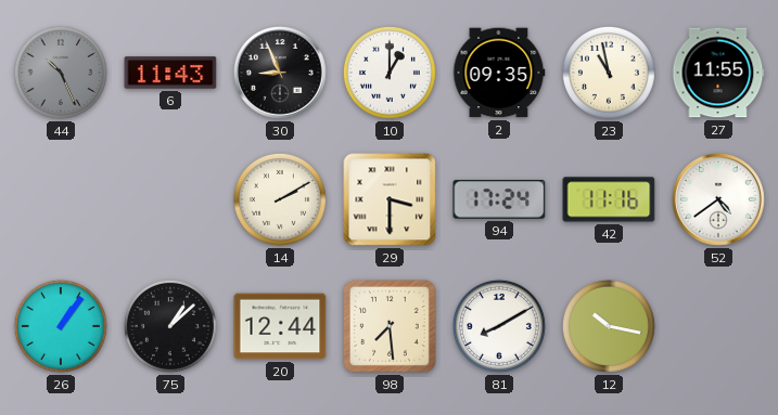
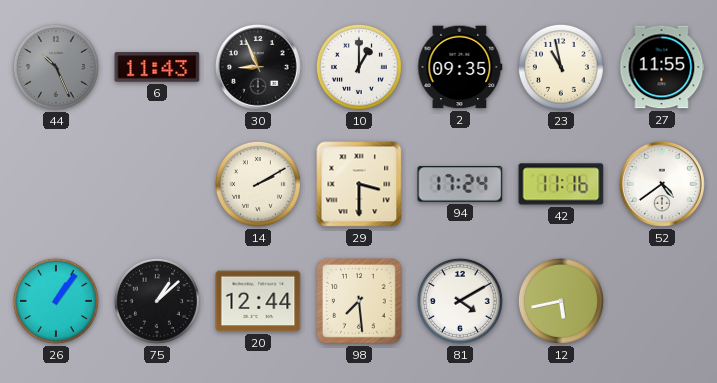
81: 8:10 -> 4:10 (460, 301)
12: 10:17 -> 5:43 (561, 301)
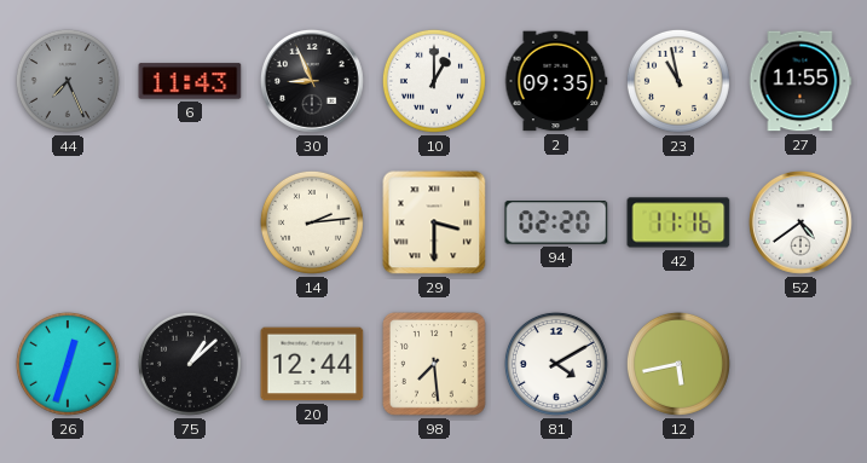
44: 10:26 -> 7:26 (68, 81)
14: 2:10 -> 2:14 (312, 222)
94: 17:24 -> 02:20 (556, 222)
26: 1:06 -> 12:33 (68, 364)
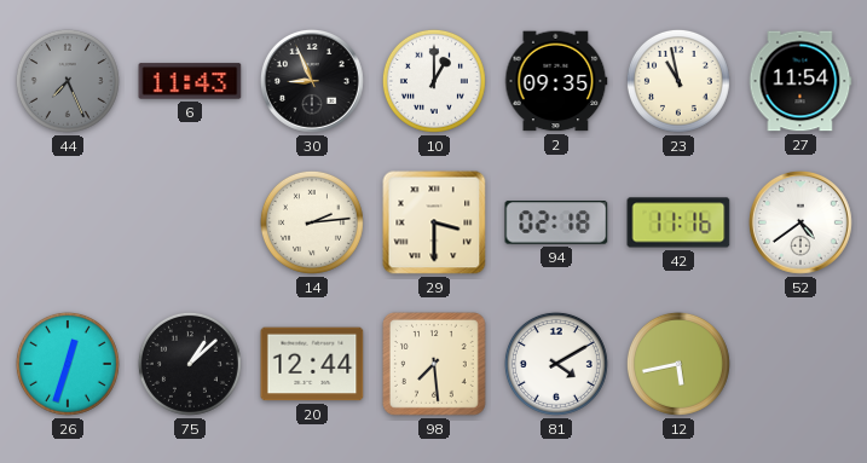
27: 11:55 -> 11:54 (800, 81)
94: 02:20 -> 02:18 (556, 222)
